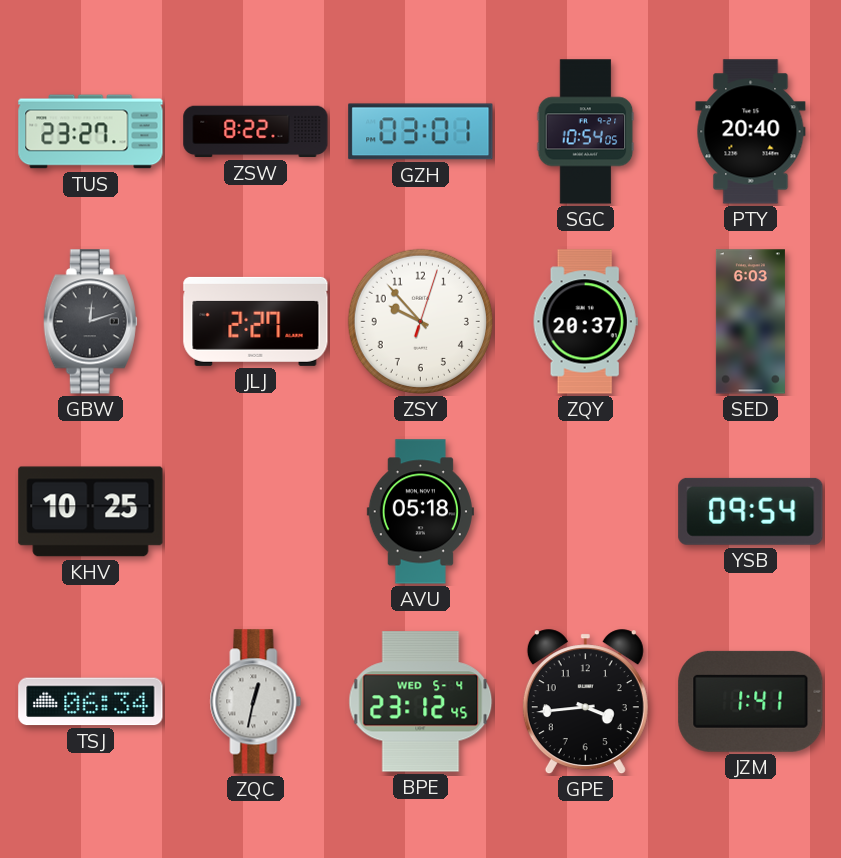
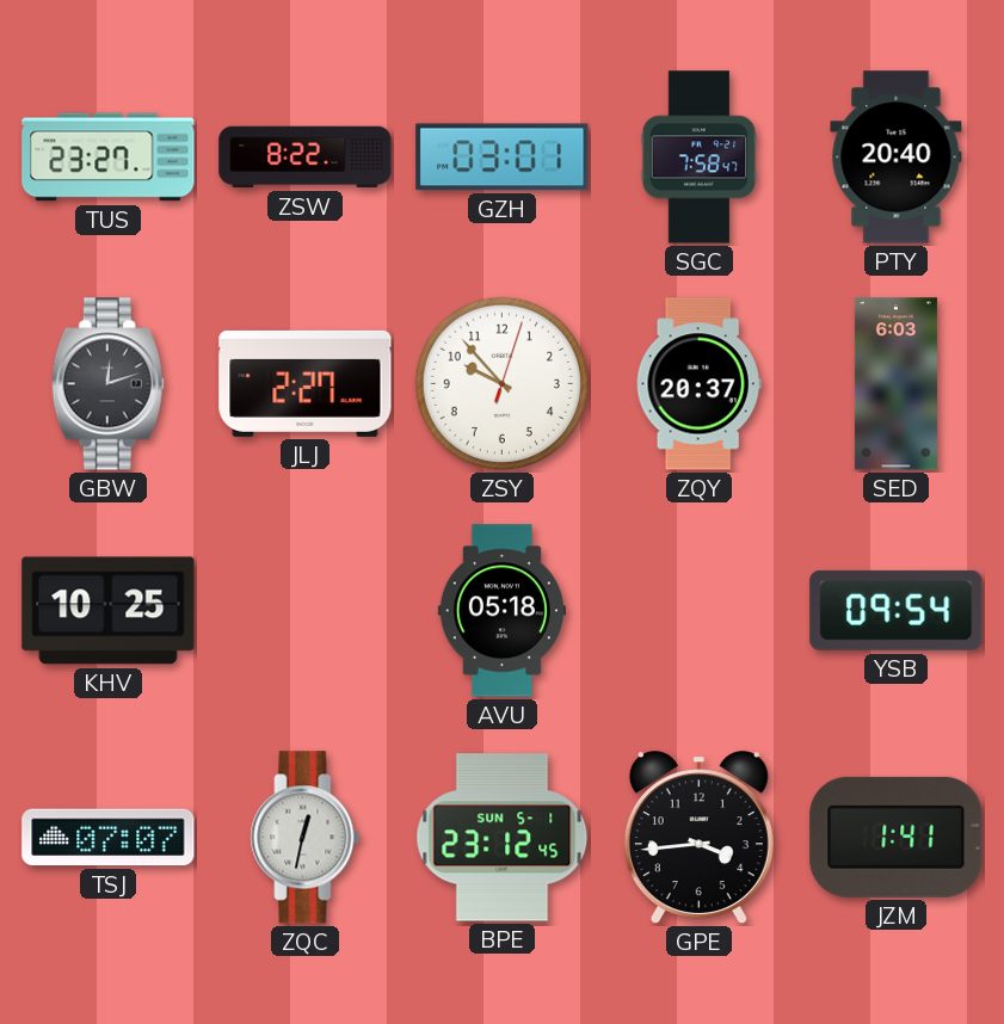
SGC: 10:54 -> 7:58 (700, 158)
TSJ: 06:34 -> 07:07 (109, 838)
BPE date: WED 5-4 -> SUN 5-1 (503, 838)
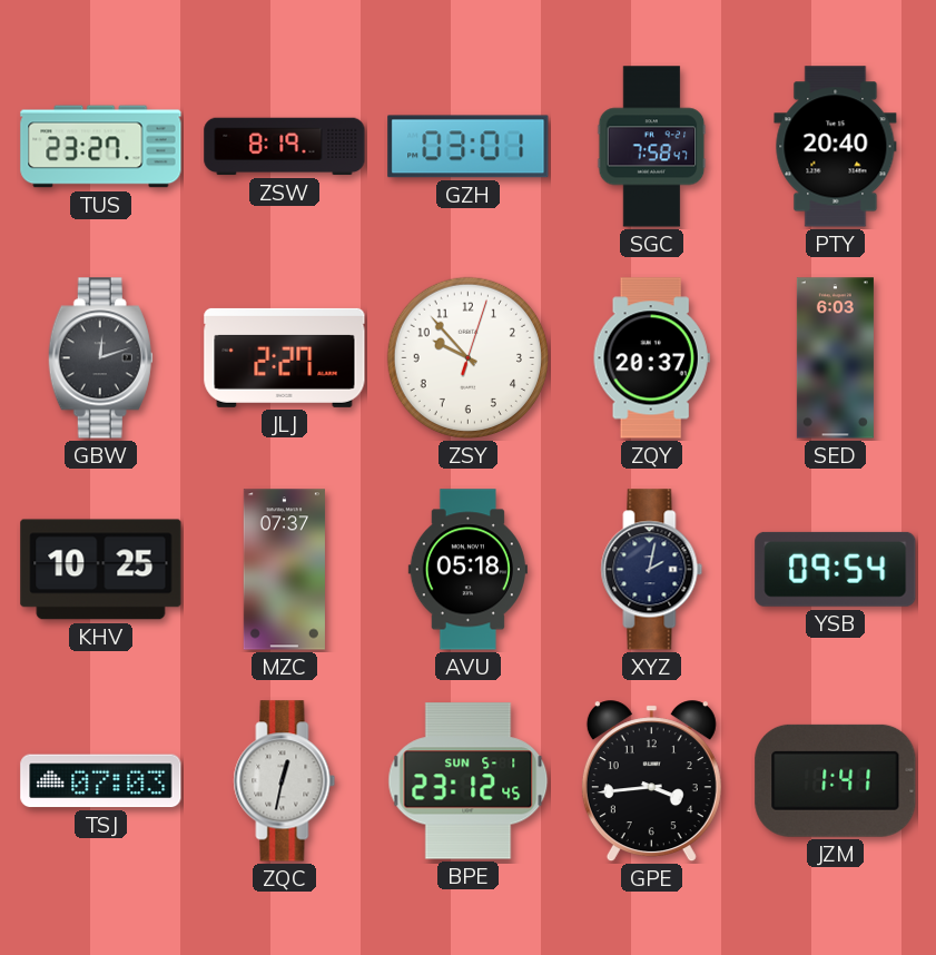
ZSW: 8:22 -> 8:19 (285, 147)
MZC: none -> 07:37 (284, 570)
XYZ: none -> 2:02 (652, 570)
TSJ: 07:07 -> 07:03 (101, 781)
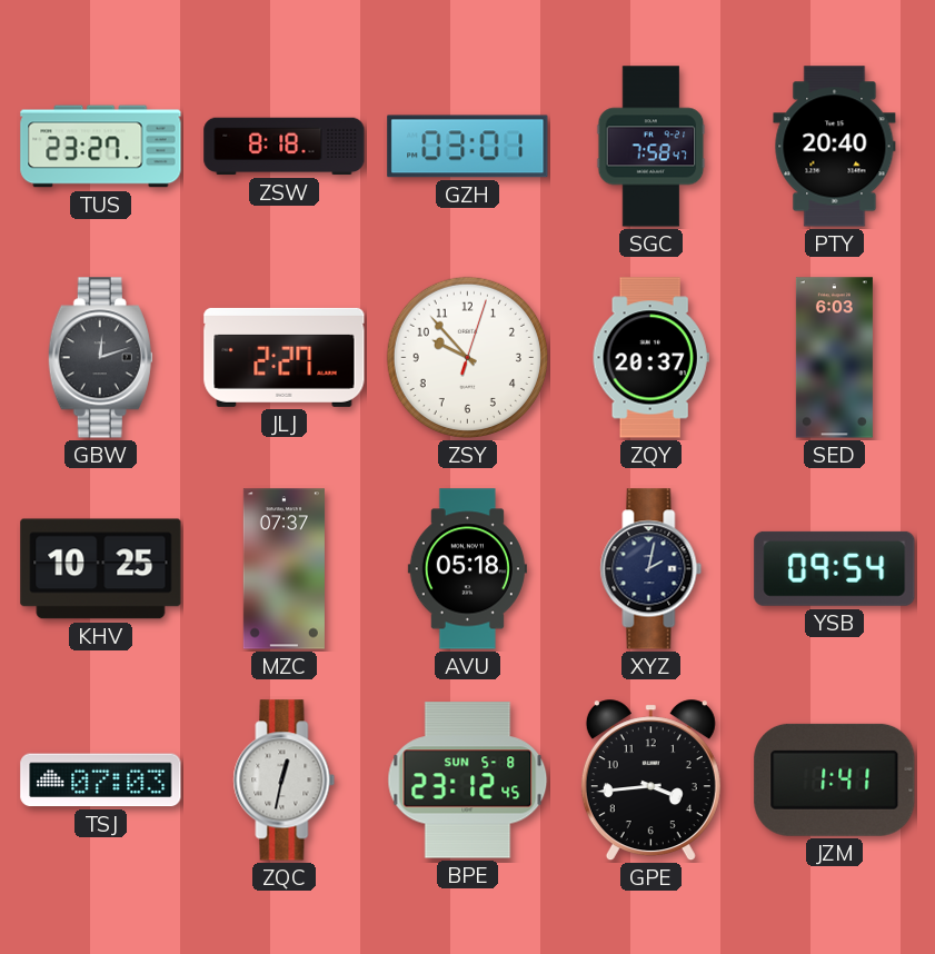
ZSW: 8:19 -> 8:18 (285, 147)
BPE date: SUN 5-1 -> SUN 5-8 (468, 781)
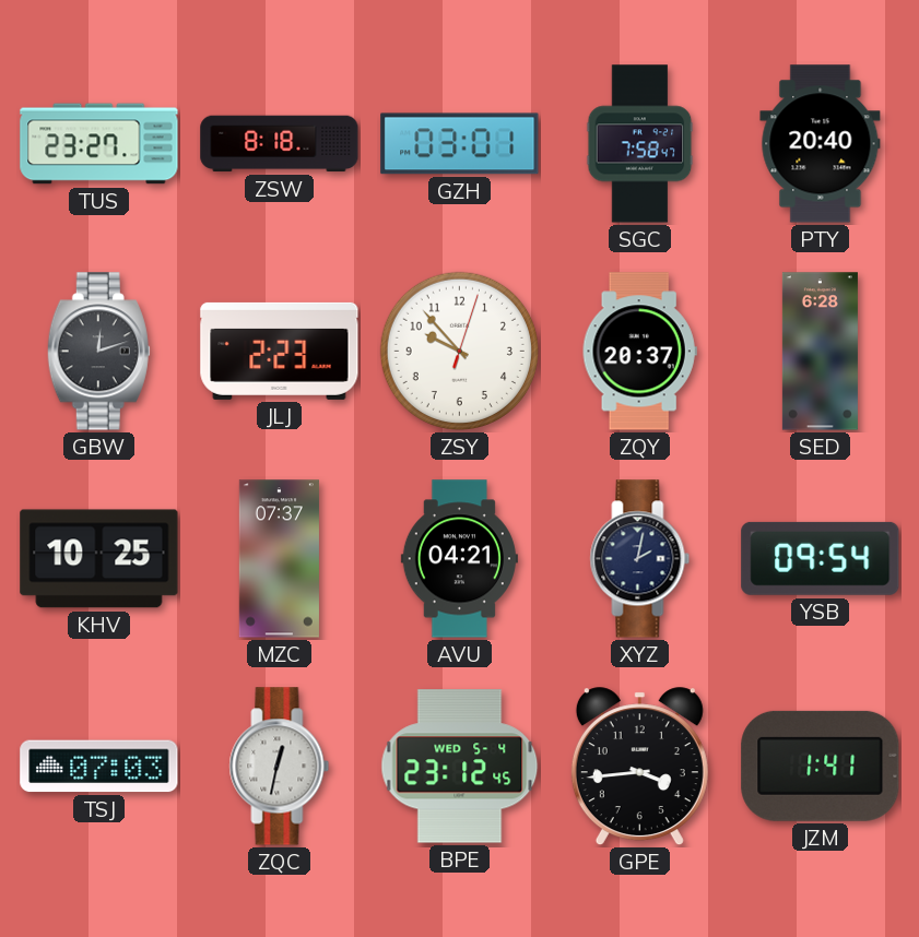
JLJ: 2:27 -> 2:23 (280, 351)
SED: 6:03 -> 6:28 (820, 352)
AVU: 05:18 -> 04:21 (459, 559)
BPE date: SUN 5-8 -> WED 5-4 (460, 767)
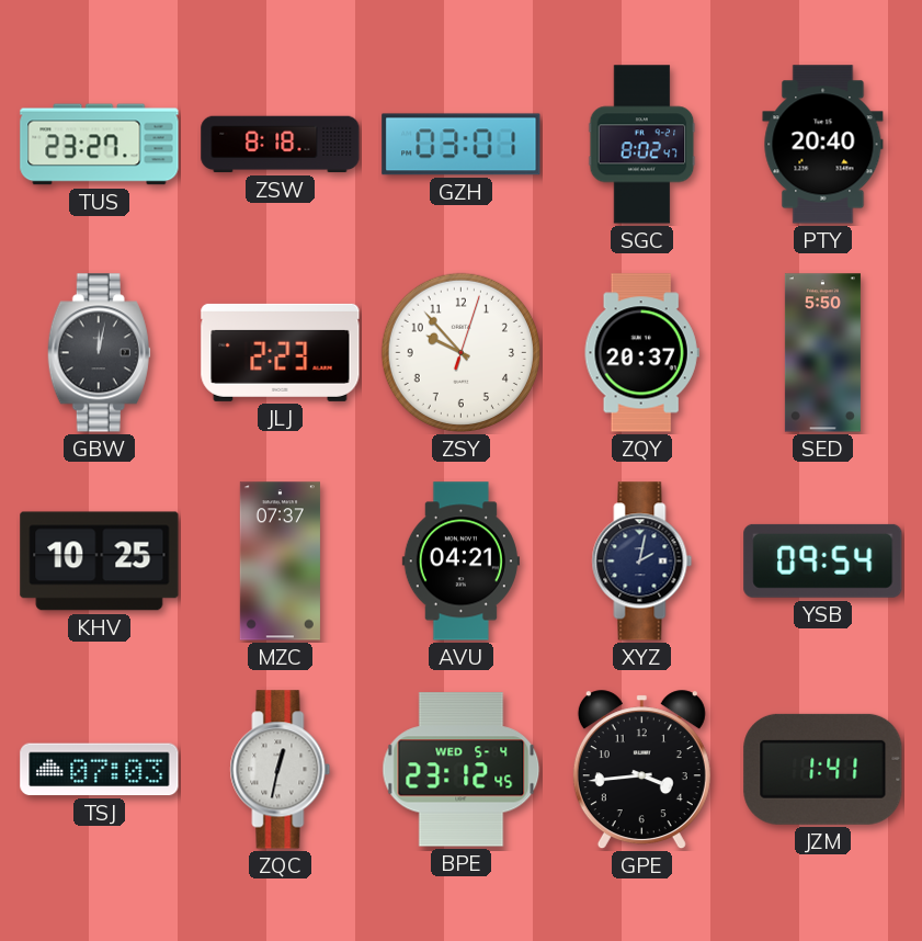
SGC: 7:58 -> 8:02 (642, 145)
GBW: 12:12 -> 12:02 (99, 353)
SED: 6:28 -> 5:50 (822, 353)
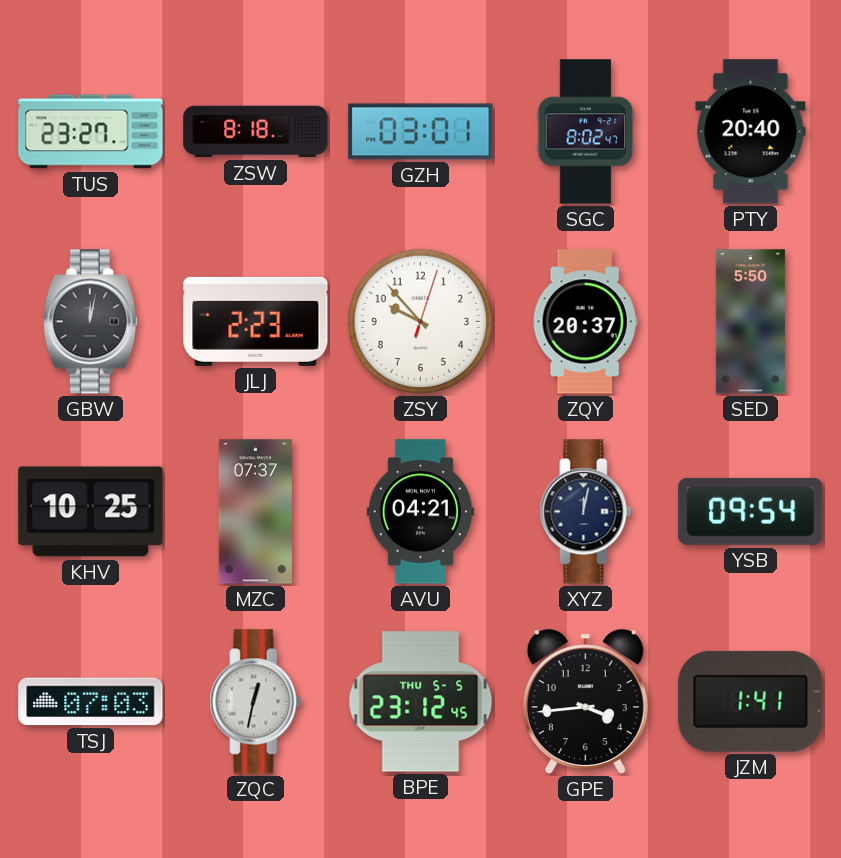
XYZ: 2:02 -> 12:02 (586, 512)
BPE date: WED 5-4 -> THU 5-5 (421, 702)
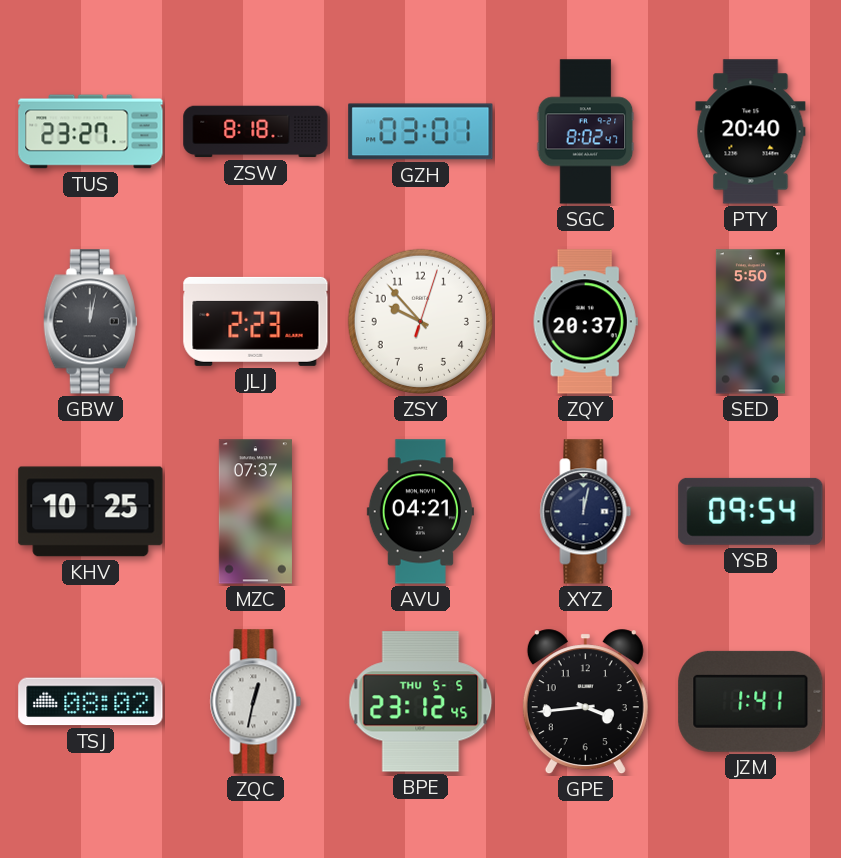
TSJ: 07:03 -> 08:02 (91, 702)
